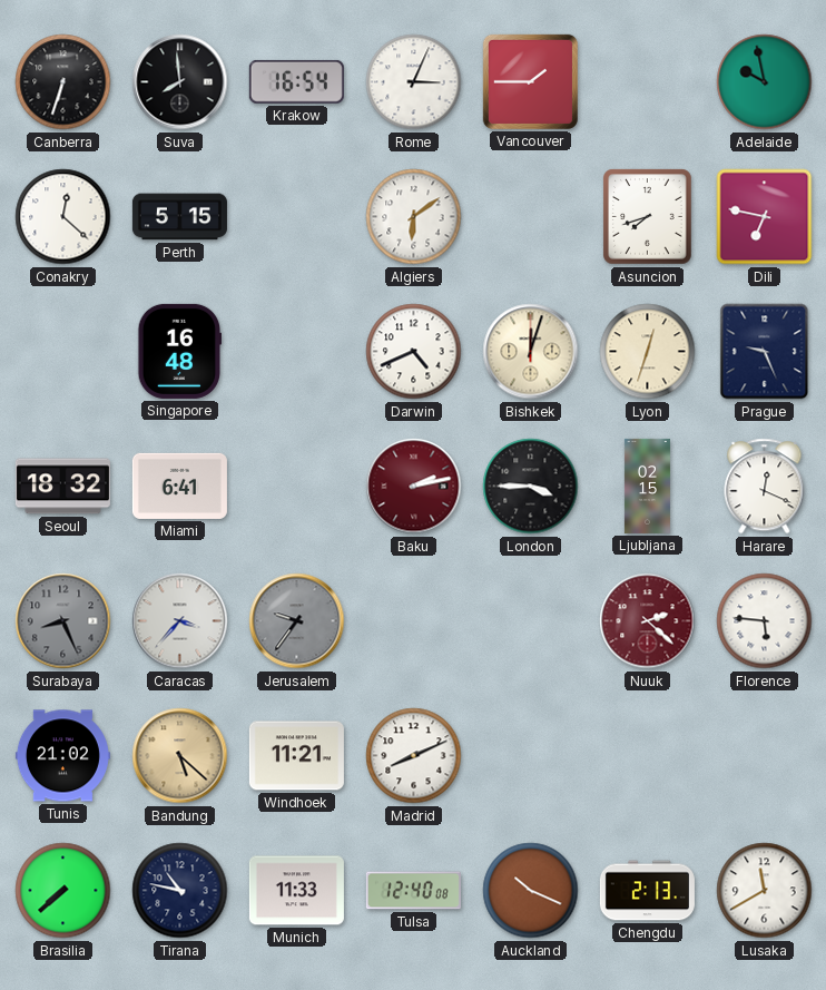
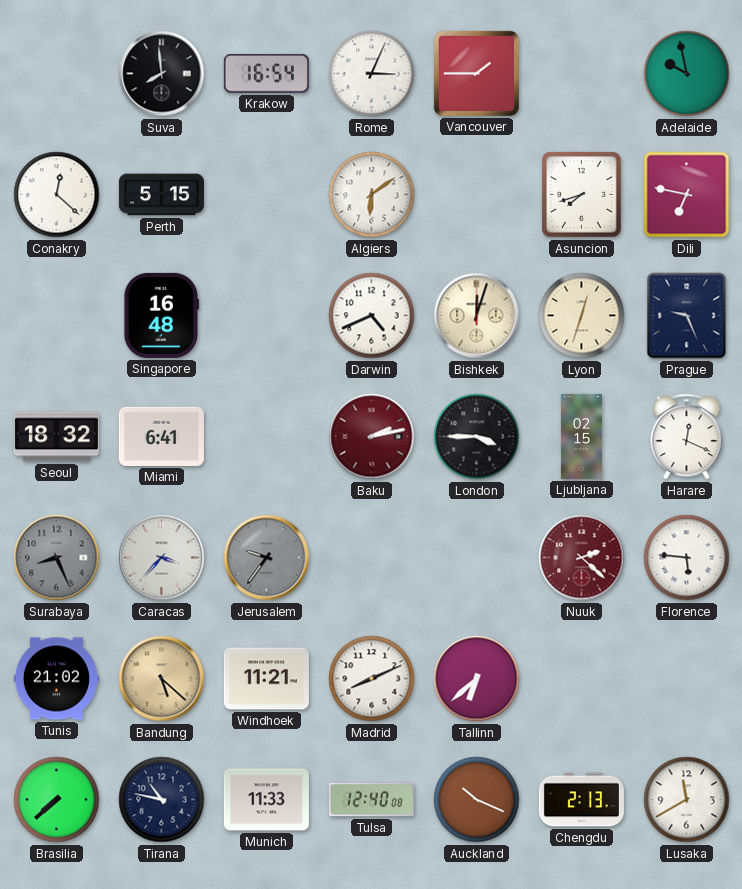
Canberra: 6:33 -> none (63, 82)
Tallinn: none -> 6:38 (477, 679)
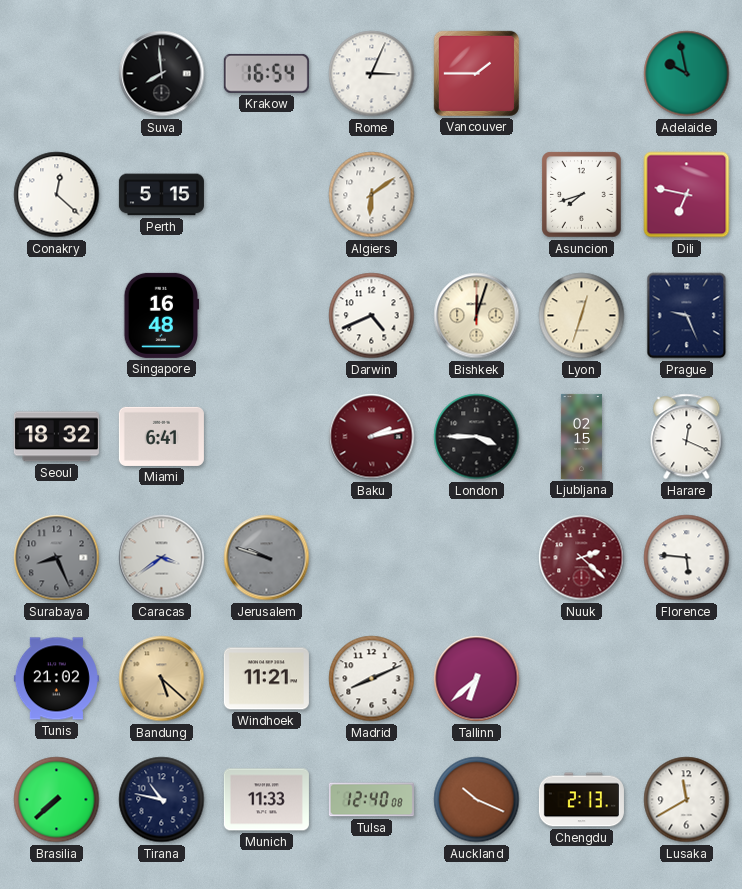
Caracas: 3:37 -> 3:39 (162, 558)
Jerusalem: 9:36 -> 9:48 (267, 558)
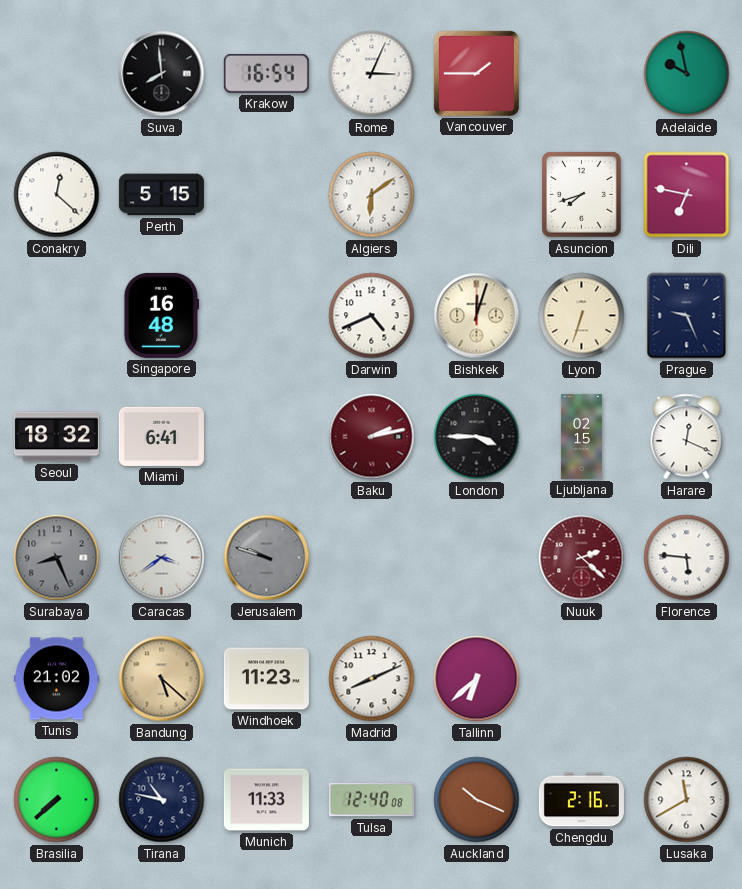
Lyon: 12:33 -> 6:33 (582, 316)
Windhoek: 11:21 -> 11:23 (266, 679)
Chengdu: 2:13 -> 2:16 (581, 800)
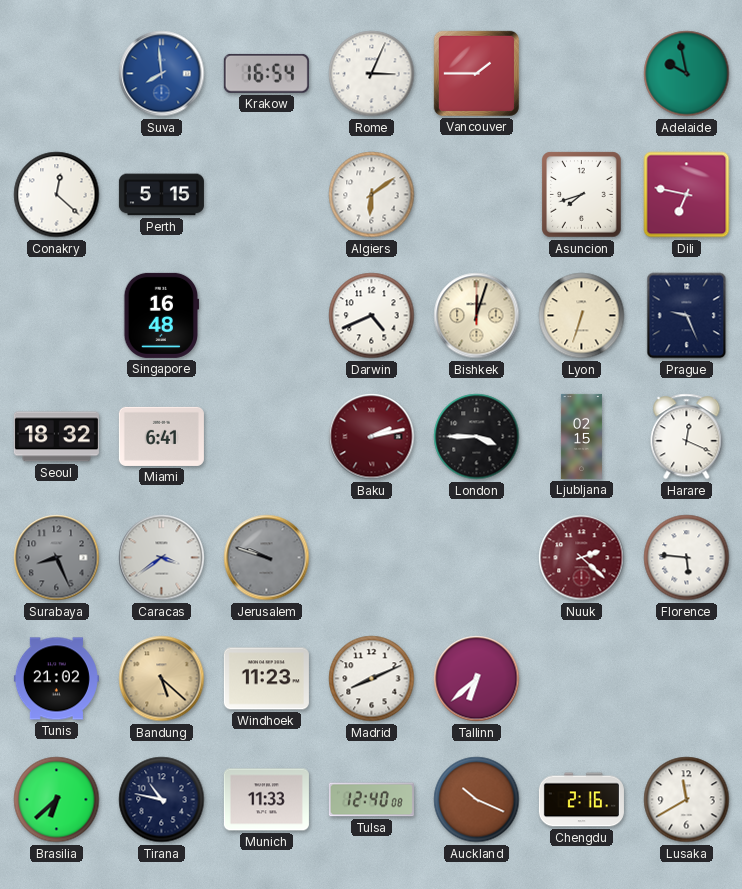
Suva dial: black -> blue (162, 74)
Brasilia: 7:38 -> 6:38 (57, 800)
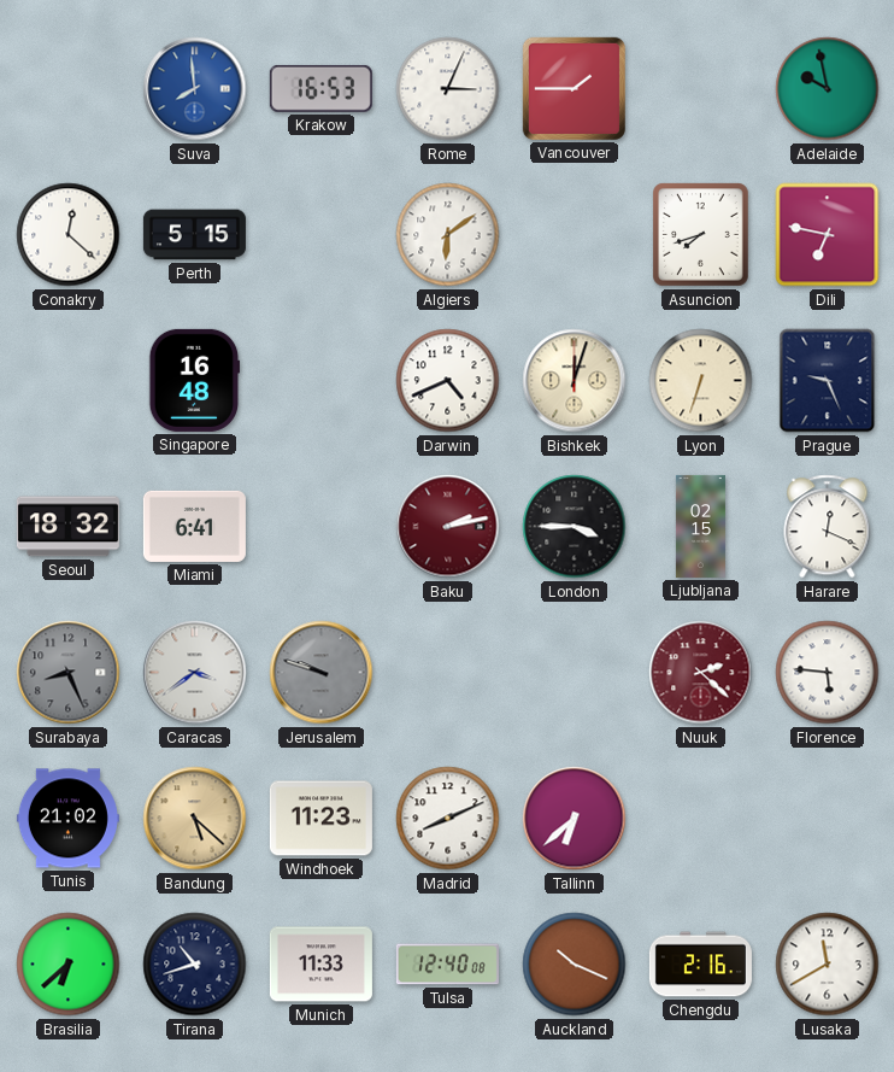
Krakow: 16:54 -> 16:53 (320, 88)
Tirana: 10:47 -> 10:42 (195, 965)
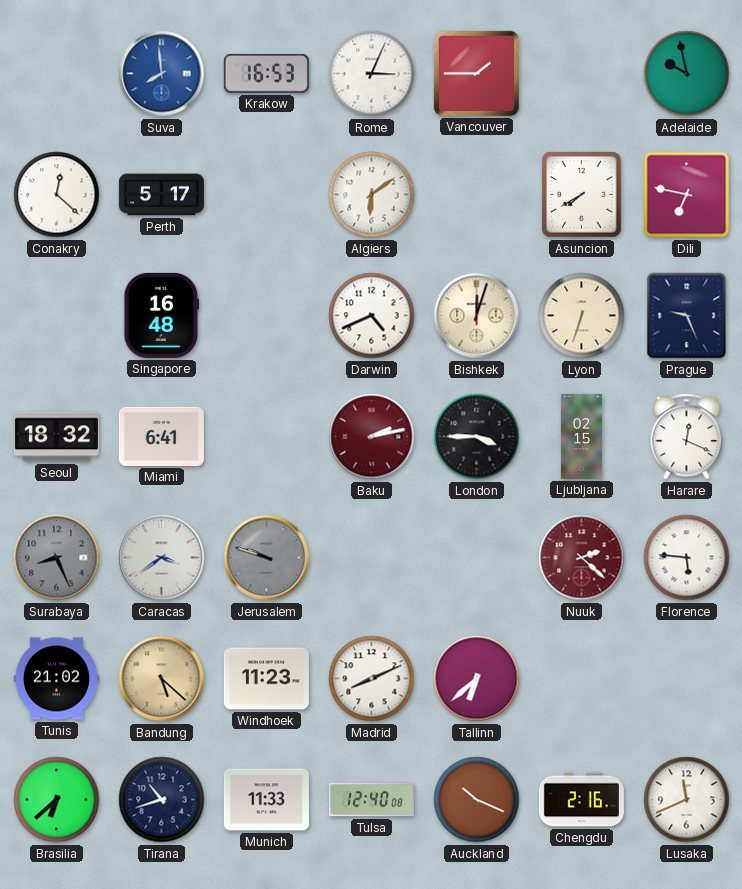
Perth: 5:15 -> 5:17 (161, 195)
Asuncion: 7:42 -> 7:40 (582, 195)
Lusaka: 11:40 -> 11:41 (687, 800)
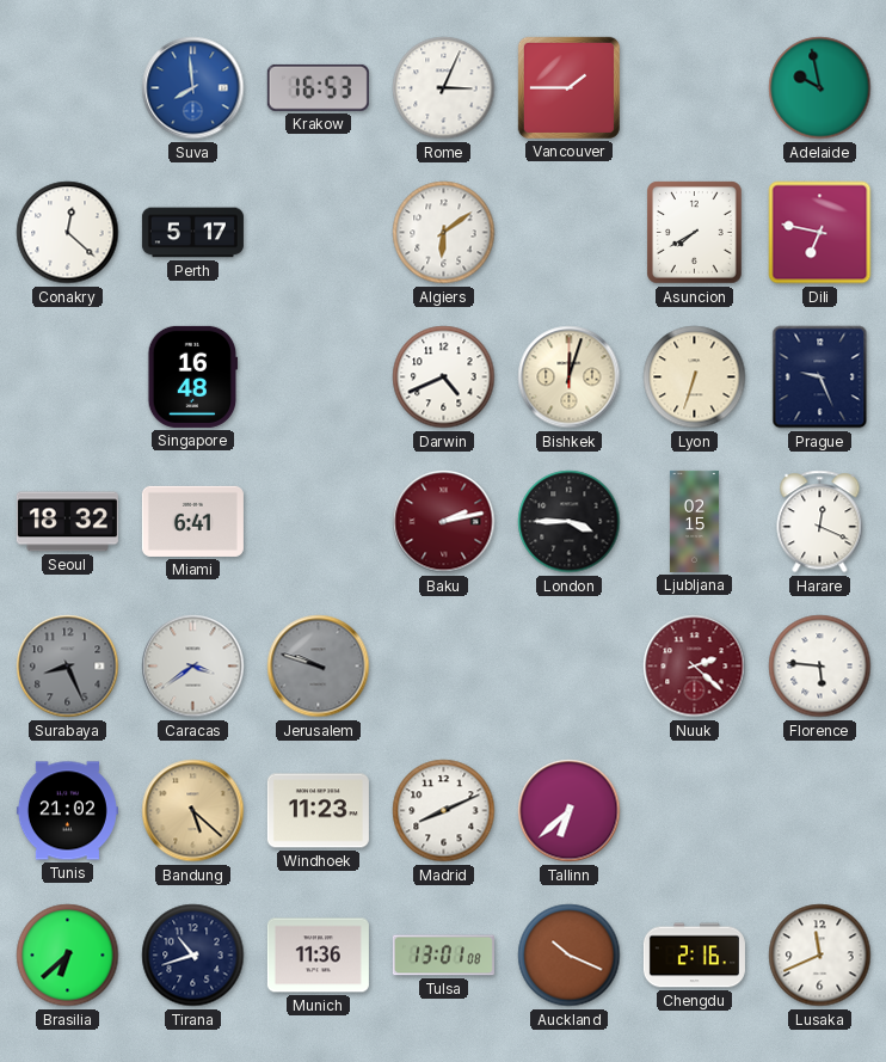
Munich: 11:33 -> 11:36 (318, 956)
Tulsa: 12:40 -> 13:01 (443, 956)
